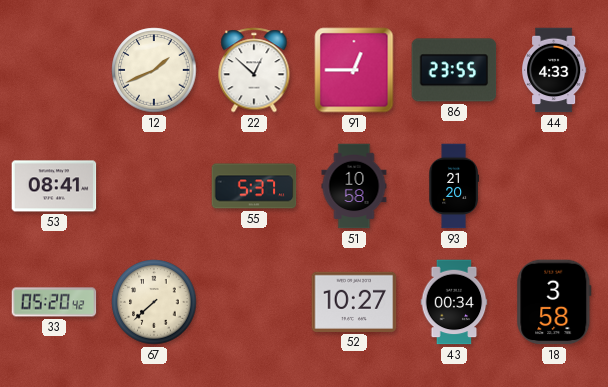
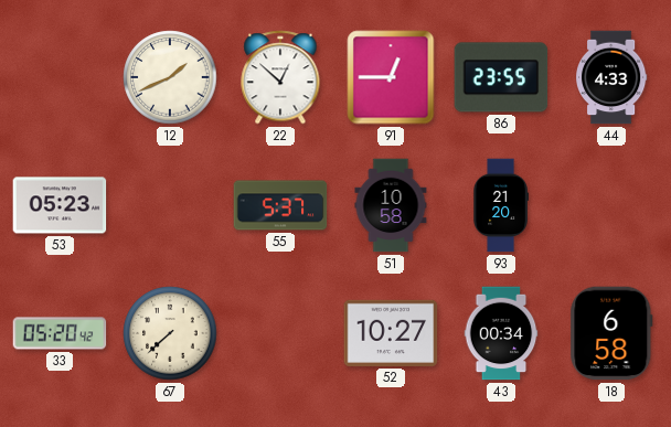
53: 08:41 -> 05:23 (60, 205)
18: 3:58 -> 6:58 (611, 333)
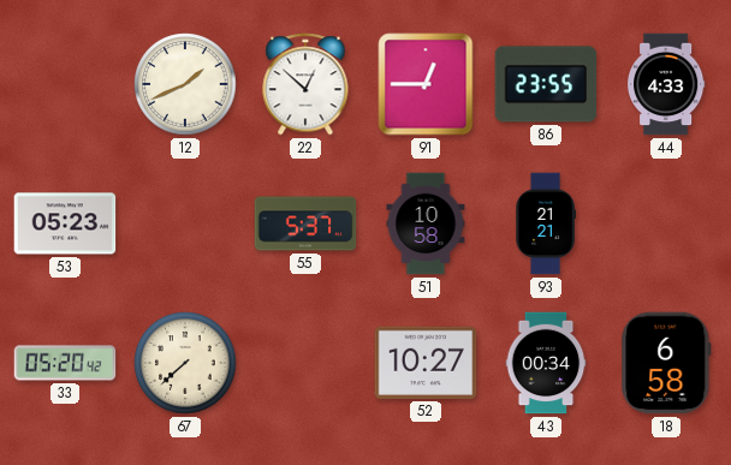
93: 21:20 -> 21:21 (545, 223)
